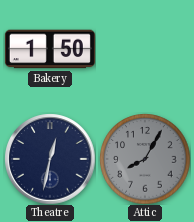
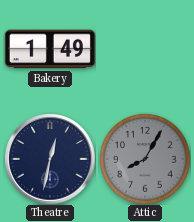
Bakery: 1:50 -> 1:49 (50, 49)
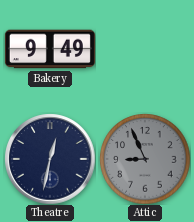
Bakery: 1:49 -> 9:49 (50, 49)
Attic: 8:05 -> 8:56 (145, 159)
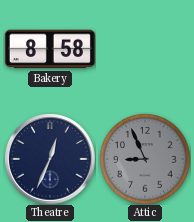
Bakery: 9:49 -> 8:58 (50, 49)
Theatre: 12:32 -> 12:34 (50, 159)
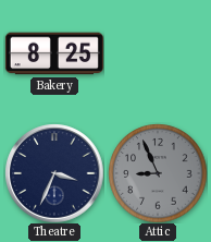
Bakery: 8:58 -> 8:25 (54, 53)
Theatre: 12:34 -> 3:34 (54, 173)
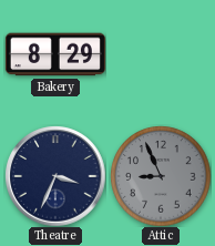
Bakery: 8:25 -> 8:29 (55, 54)
